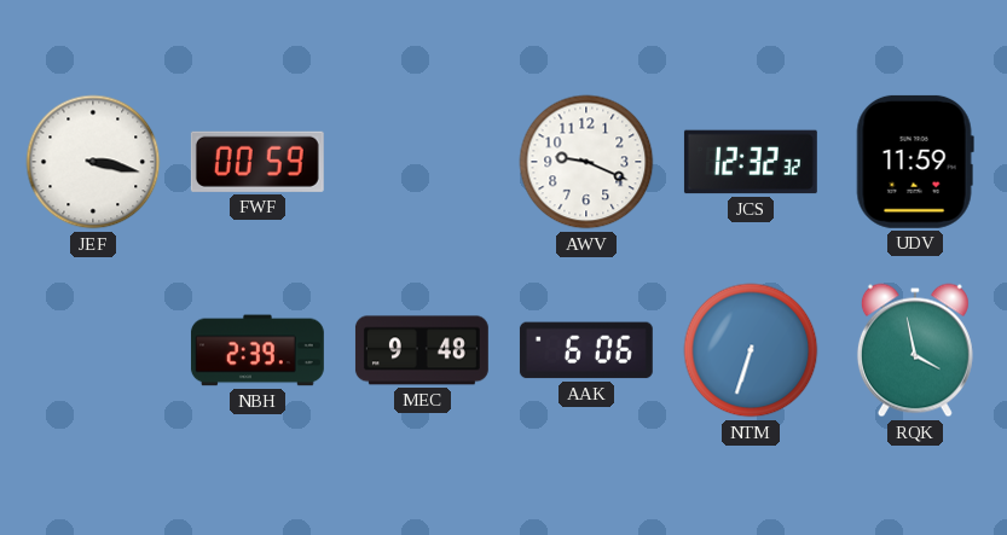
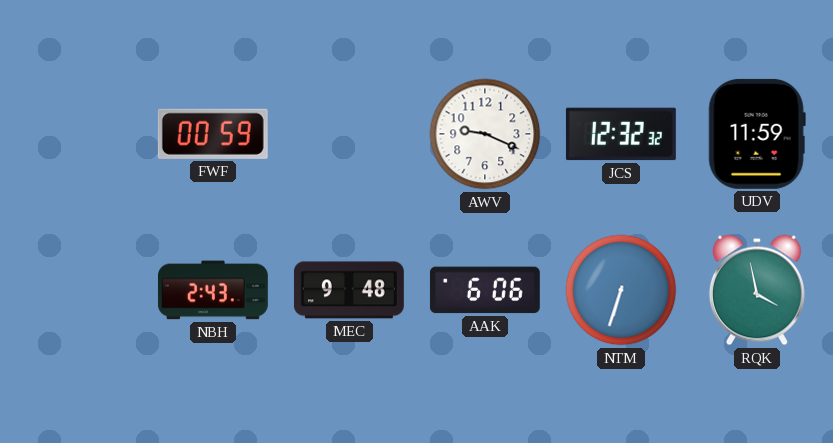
JEF: 3:17 -> none (93, 162)
NBH: 2:39 -> 2:43 (213, 290)
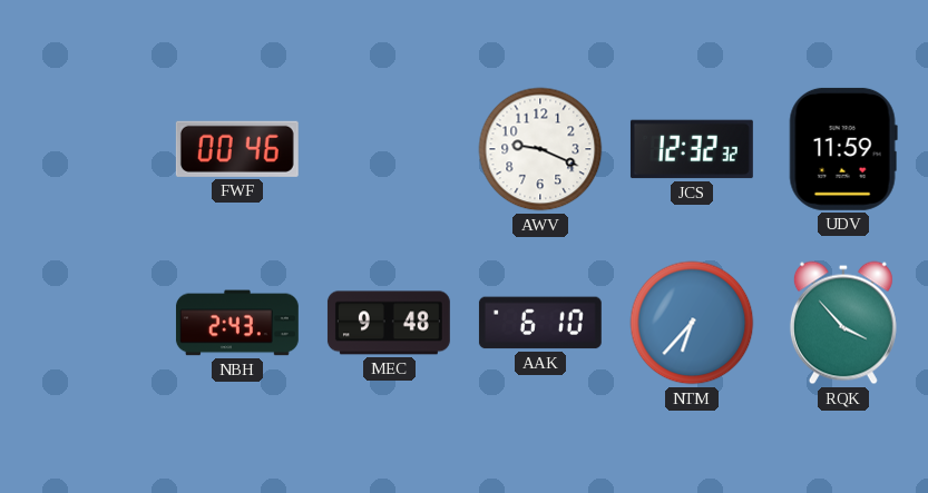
FWF: 00:59 -> 00:46 (237, 149)
AAK: 6:06 -> 6:10 (540, 323)
NTM: 6:33 -> 6:37 (692, 323)
RQK: 3:58 -> 3:53 (843, 323)
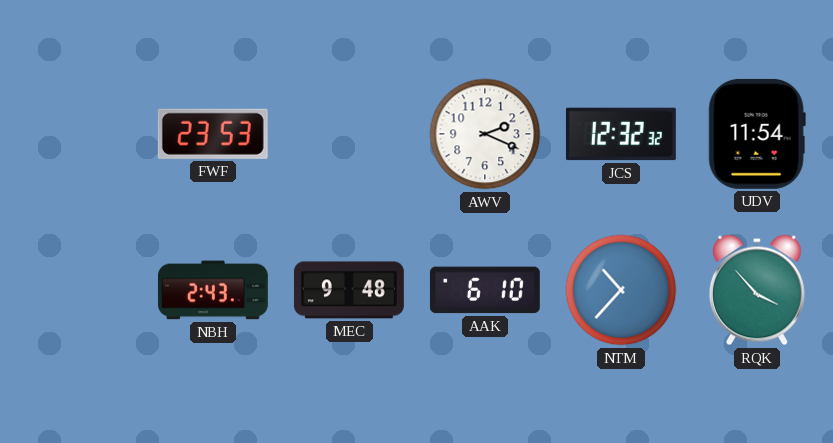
FWF: 00:46 -> 23:53 (213, 134)
AWV: 9:19 -> 2:19 (485, 134)
UDV: 11:59 -> 11:54 (757, 134)
NTM: 6:37 -> 10:37 (621, 290)
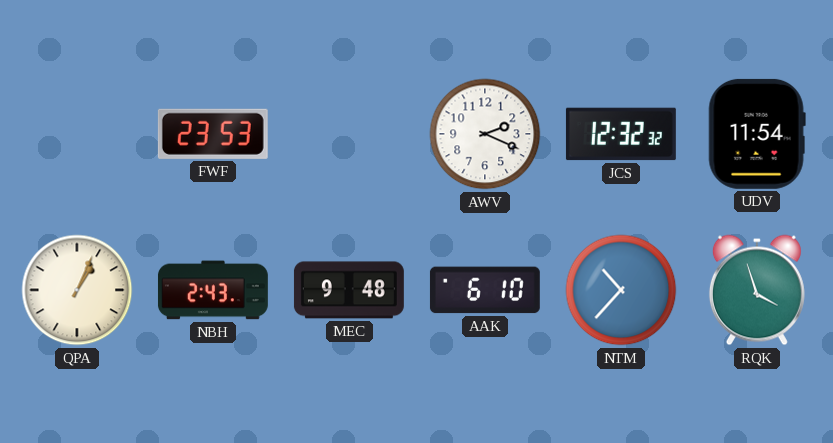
QPA: none -> 1:04 (77, 290)
RQK: 3:53 -> 3:57 (757, 290)
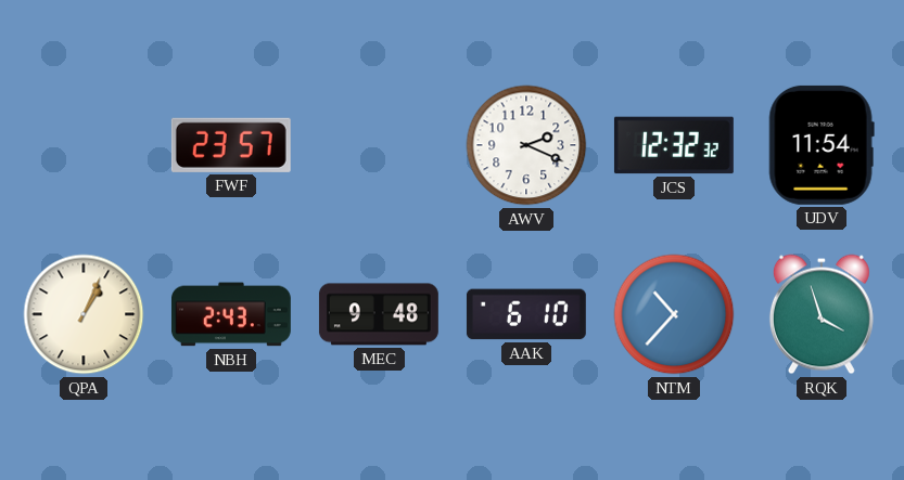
FWF: 23:53 -> 23:57 (231, 145)
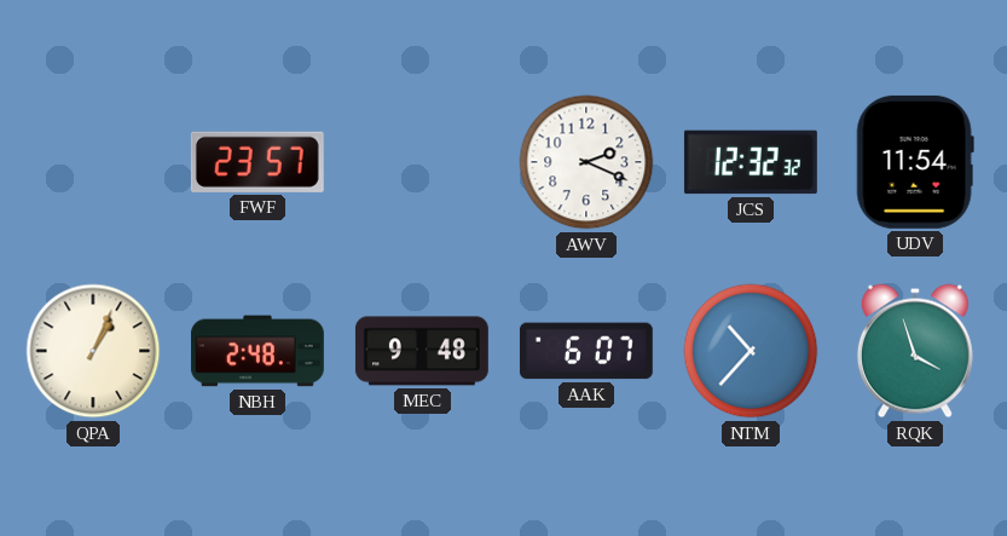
NBH: 2:43 -> 2:48 (257, 351)
AAK: 6:10 -> 6:07 (586, 351)
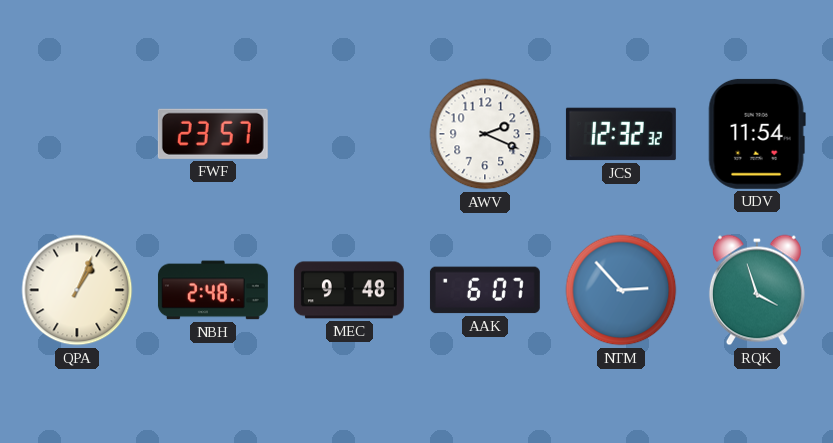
NTM: 10:37 -> 2:53 (621, 290)
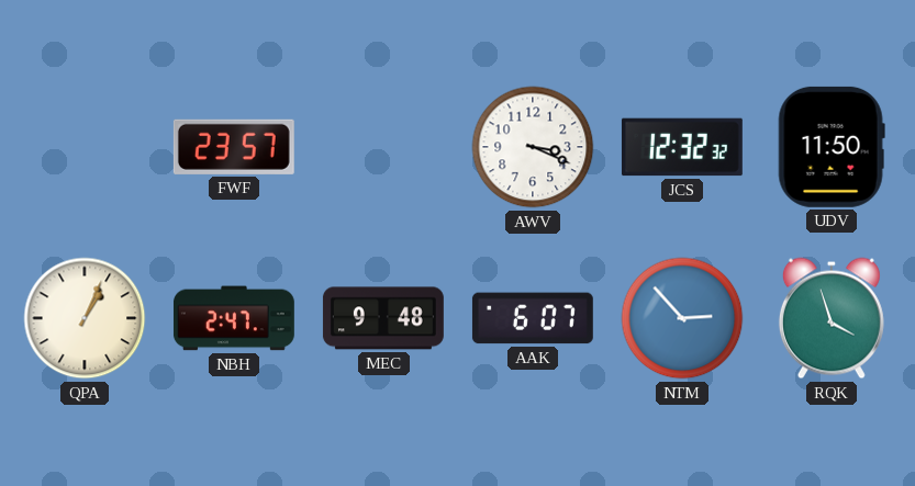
AWV: 2:19 -> 3:19 (533, 147)
UDV: 11:54 -> 11:50 (832, 147)
NBH: 2:48 -> 2:47 (234, 318)
